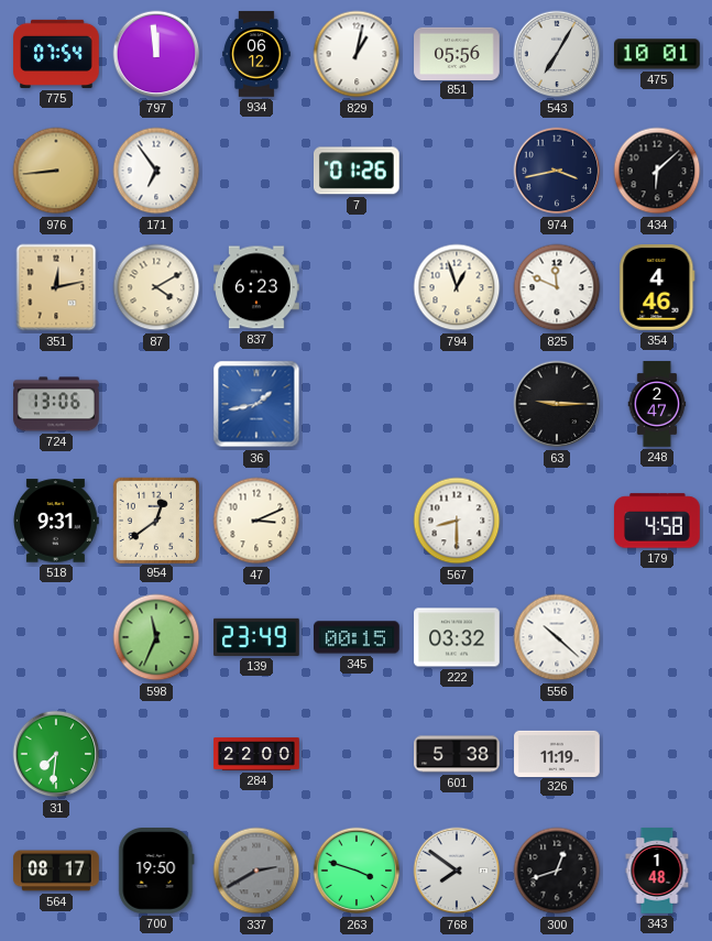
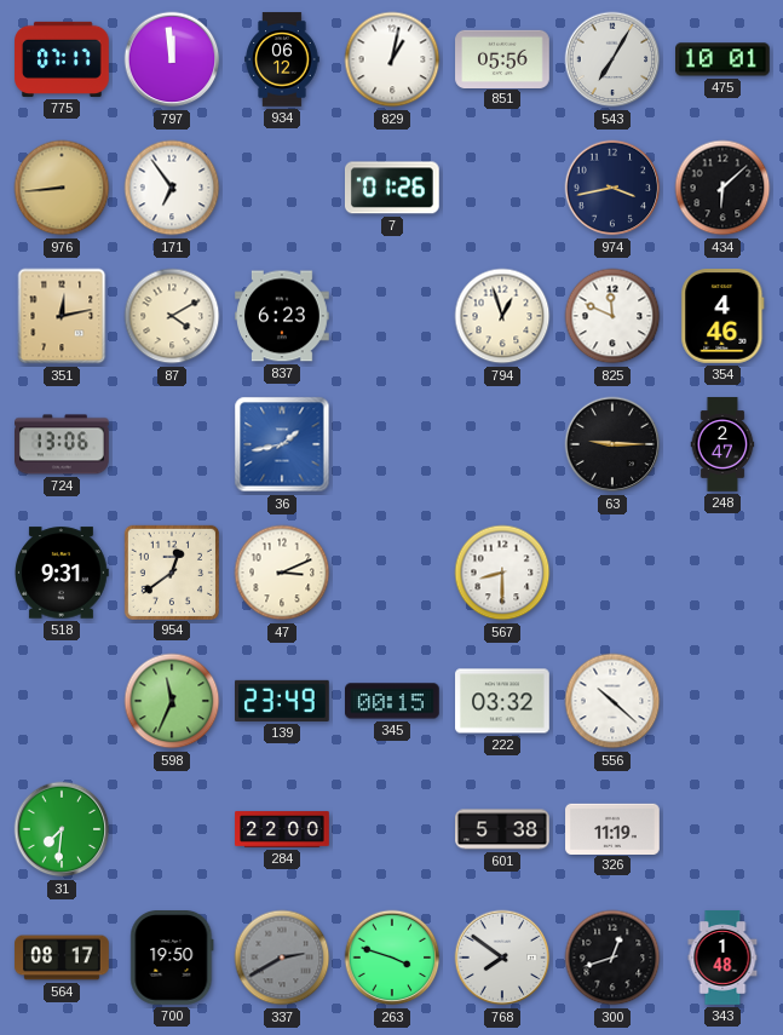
775: 07:54 -> 07:17 (62, 59)
179: 4:58 -> none (658, 521)
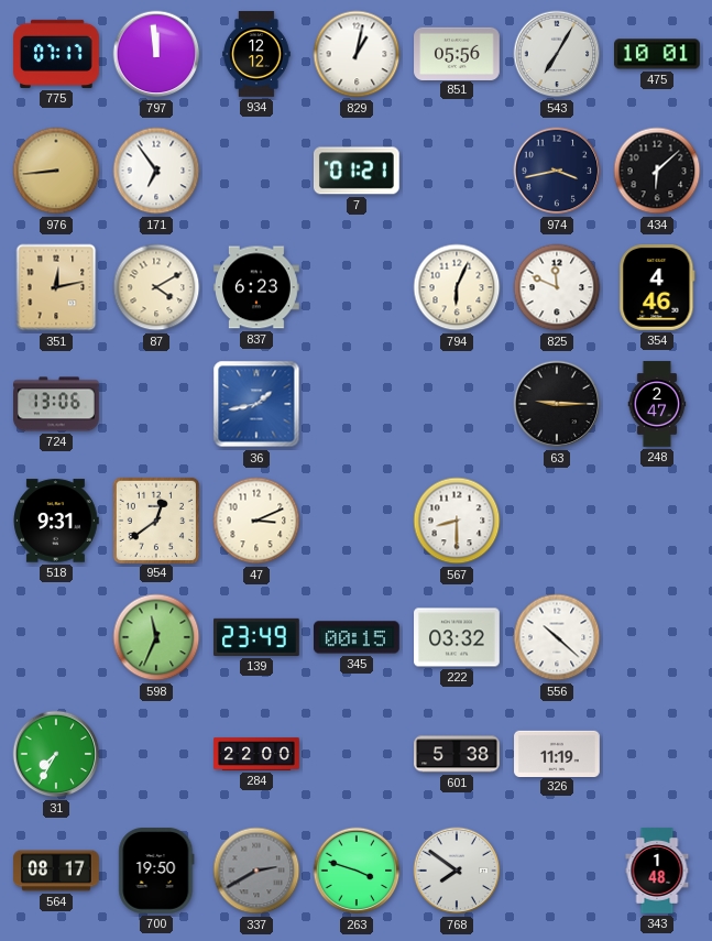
934: 06:12 -> 12:12 (256, 54)
7: 01:26 -> 01:21 (357, 171)
794: 12:57 -> 6:04 (457, 287)
31: 7:31 -> 7:35 (56, 754)
300: 12:42 -> none (612, 958)
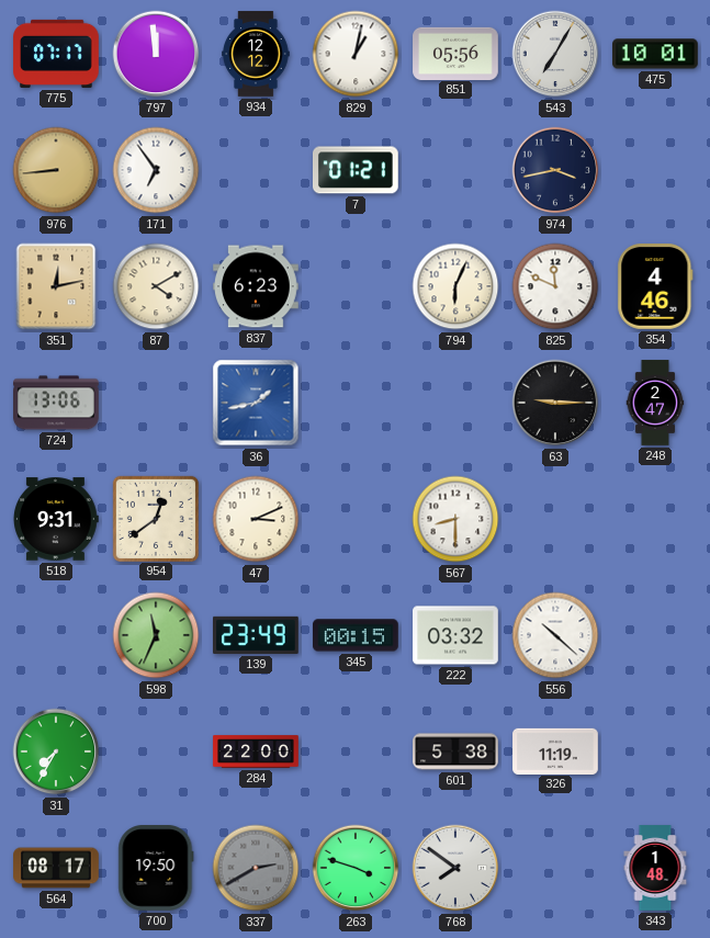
434: 6:08 -> none (657, 171)
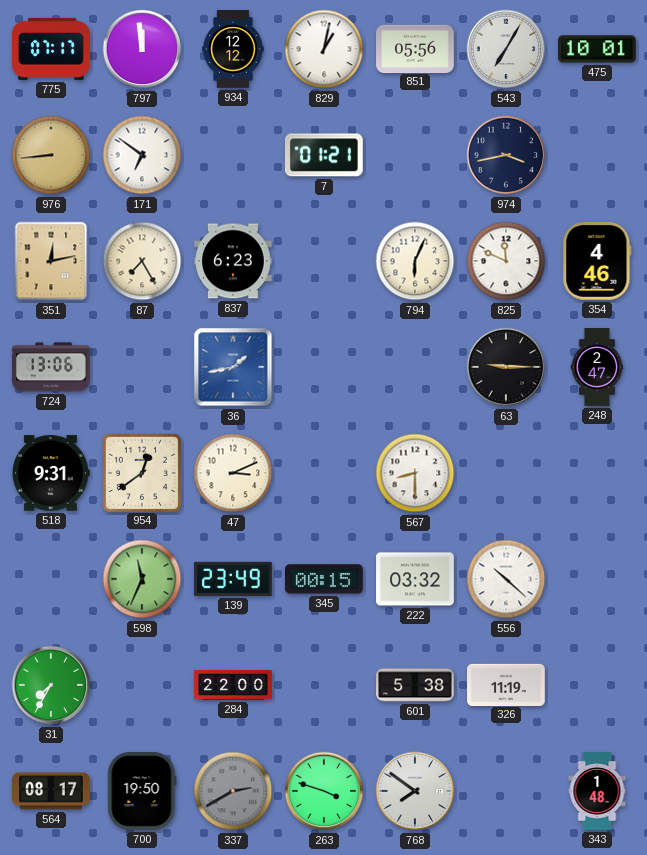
171: 6:54 -> 6:51 (142, 155)
87: 4:10 -> 7:25 (142, 261)
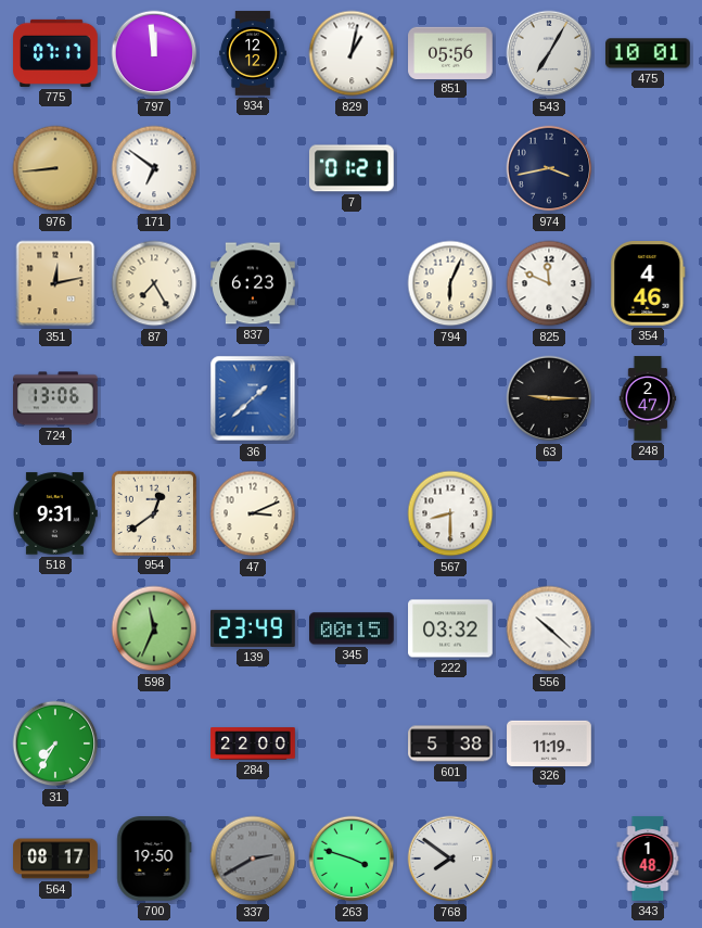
36: 1:43 -> 1:38 (253, 398)
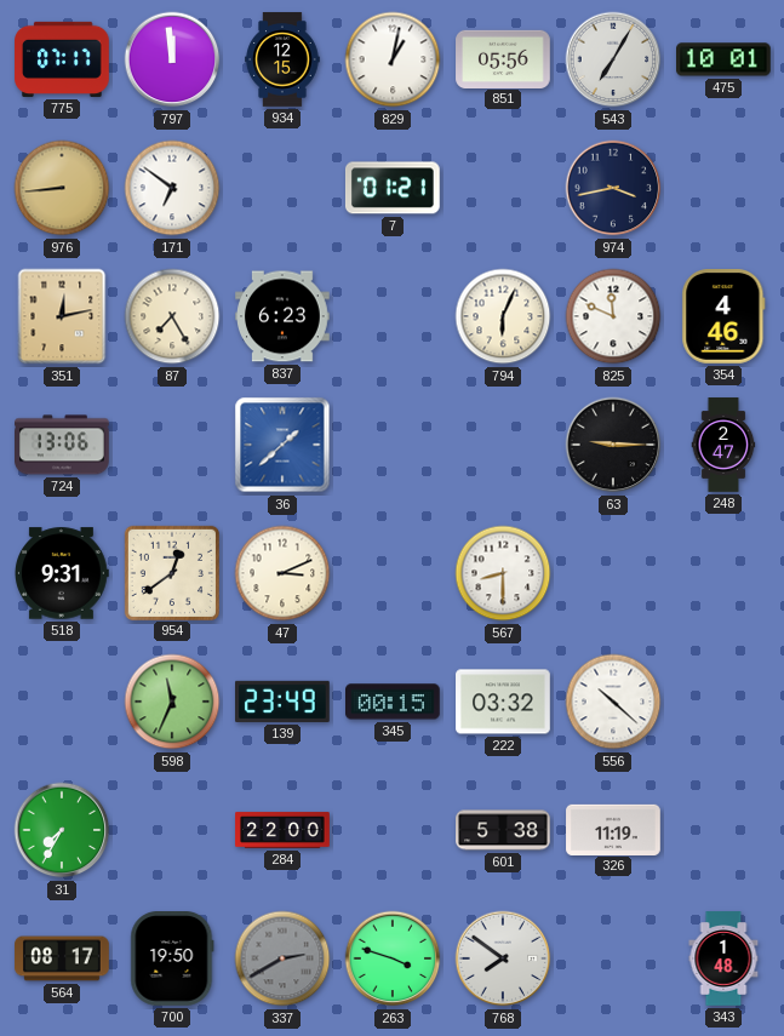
934: 12:12 -> 12:15 (282, 59)
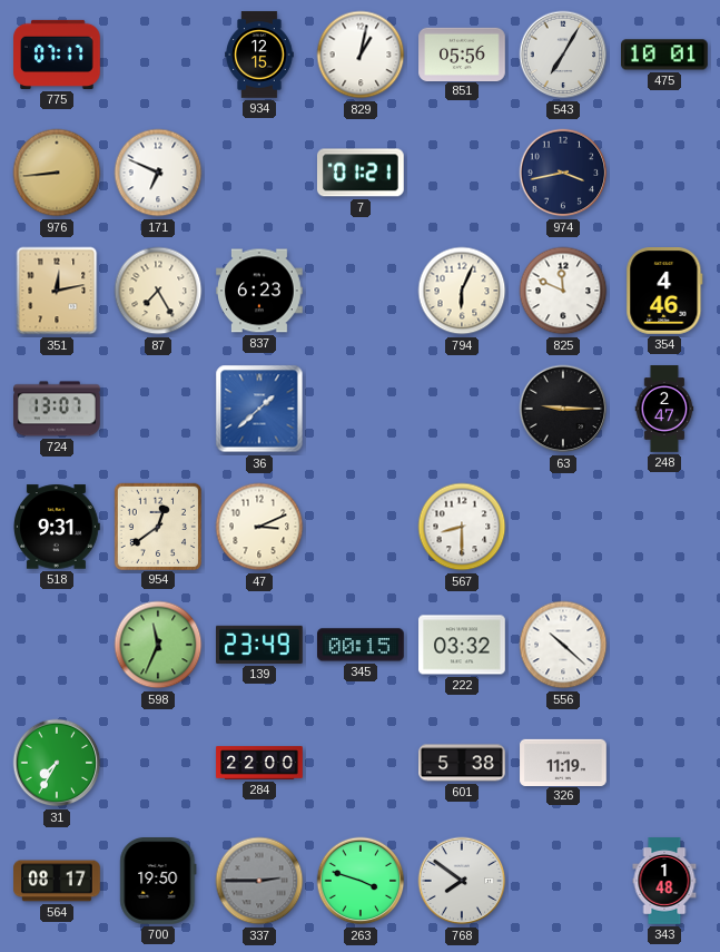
797: 11:59 -> none (172, 59)
171: 6:51 -> 6:49 (158, 173)
724: 13:06 -> 13:07 (58, 409)
337: 2:40 -> 2:45 (259, 881)
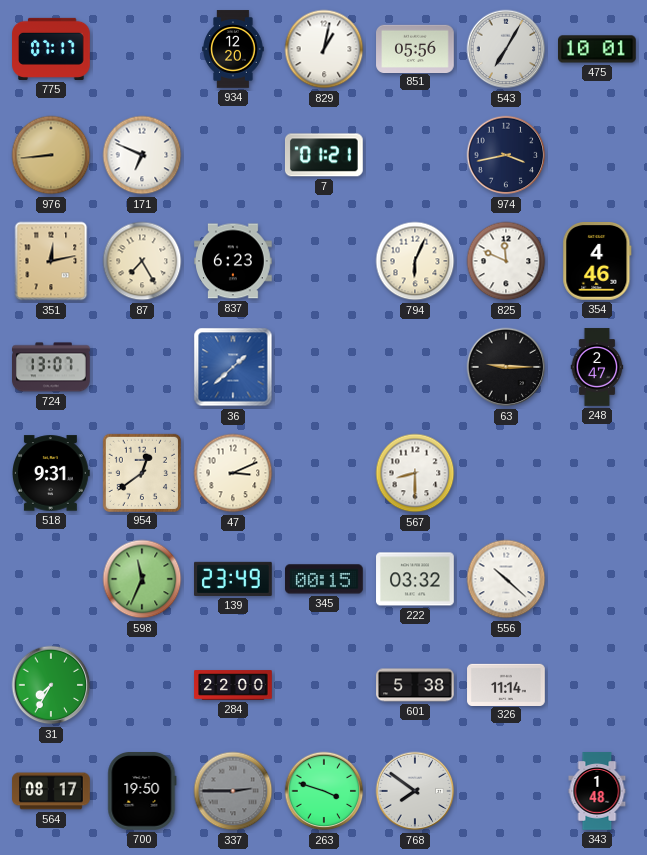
934: 12:15 -> 12:20 (233, 49)
326: 11:19 -> 11:14 (506, 684)
